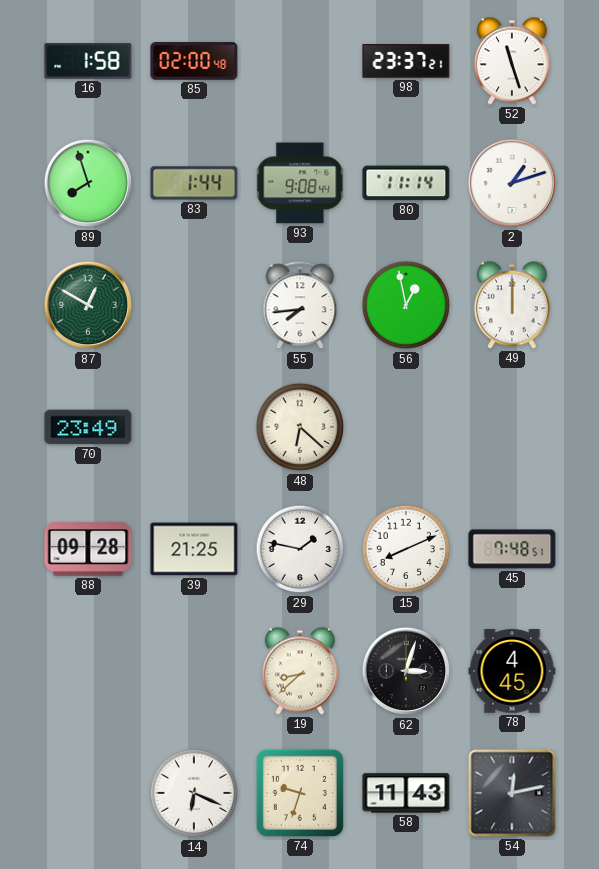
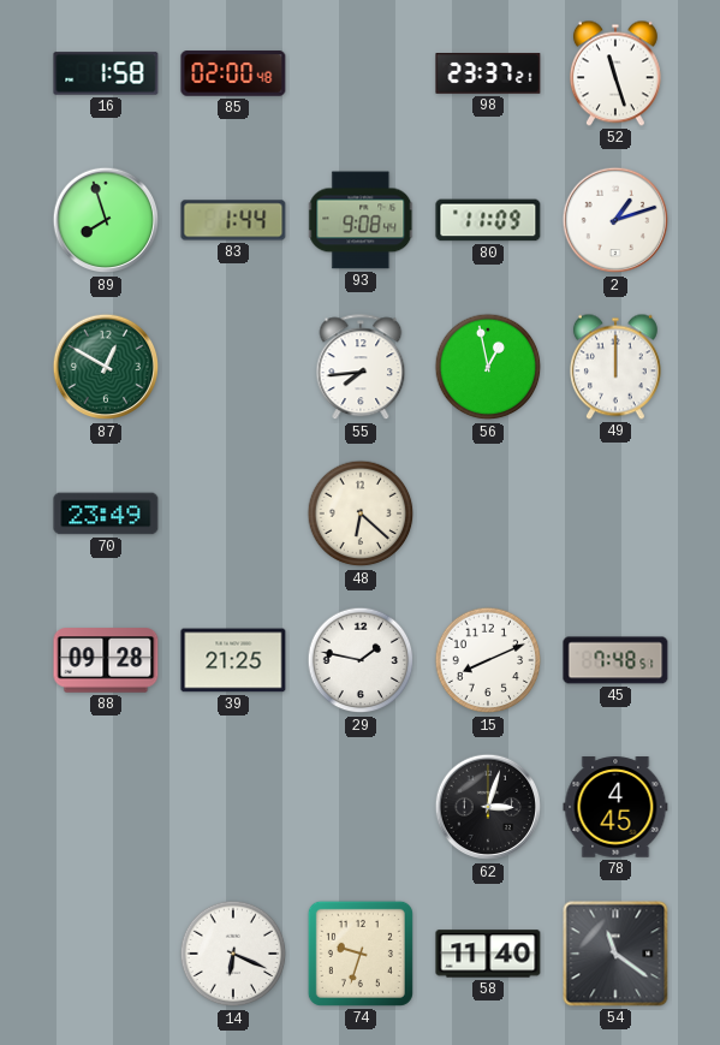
80: 11:14 -> 11:09 (488, 220)
19: 8:38 -> none (300, 671)
58: 11:43 -> 11:40 (488, 954)
54: 12:13 -> 11:21 (615, 954)
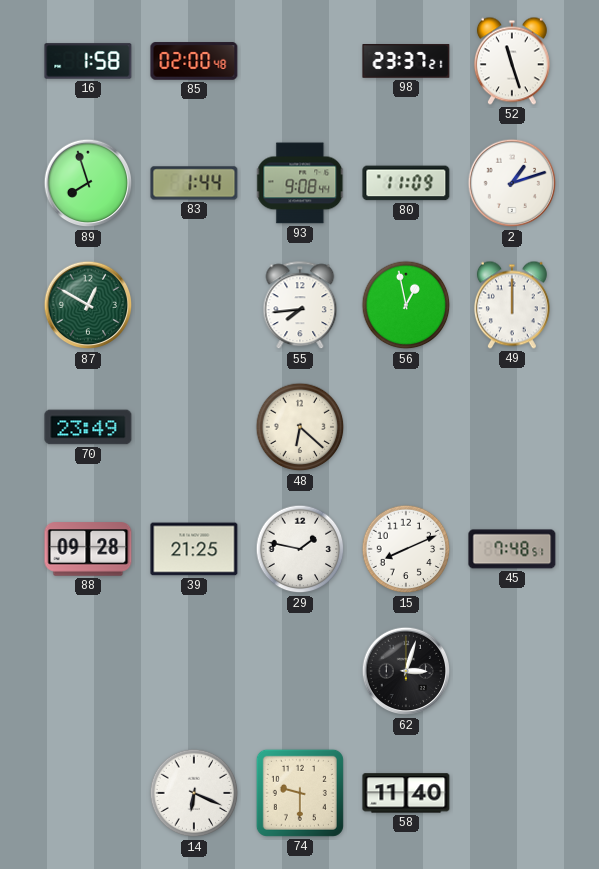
78: 4:45 -> none (615, 807)
74: 9:33 -> 9:30 (300, 793)
54: 11:21 -> none (615, 954)
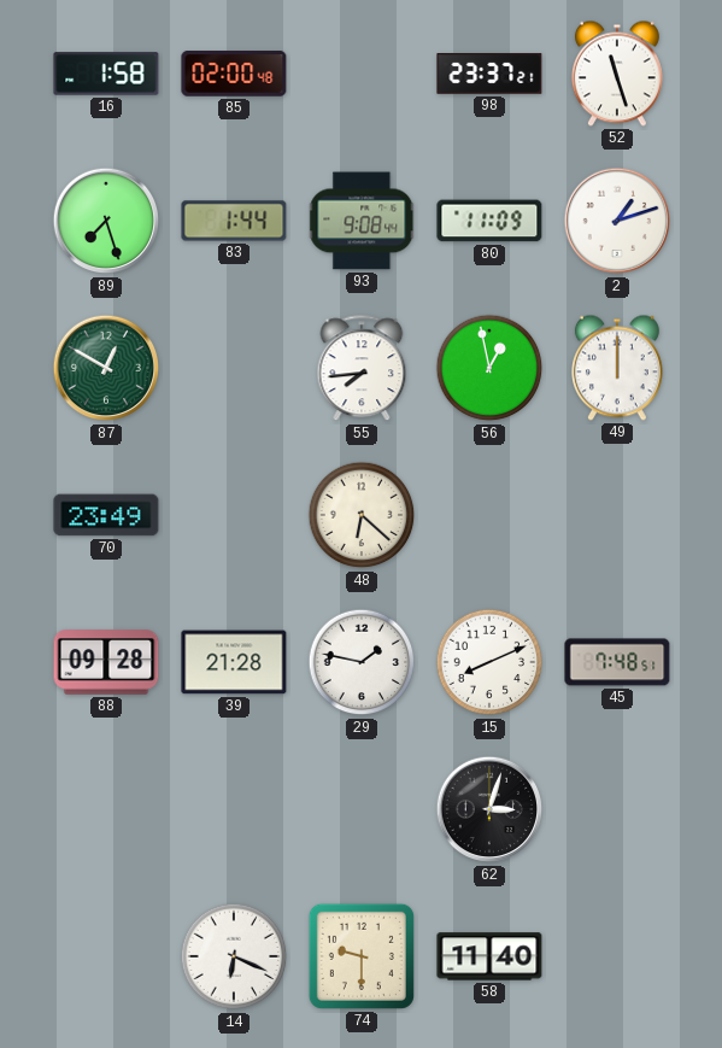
89: 7:57 -> 7:27 (106, 221)
39: 21:25 -> 21:28 (234, 662)
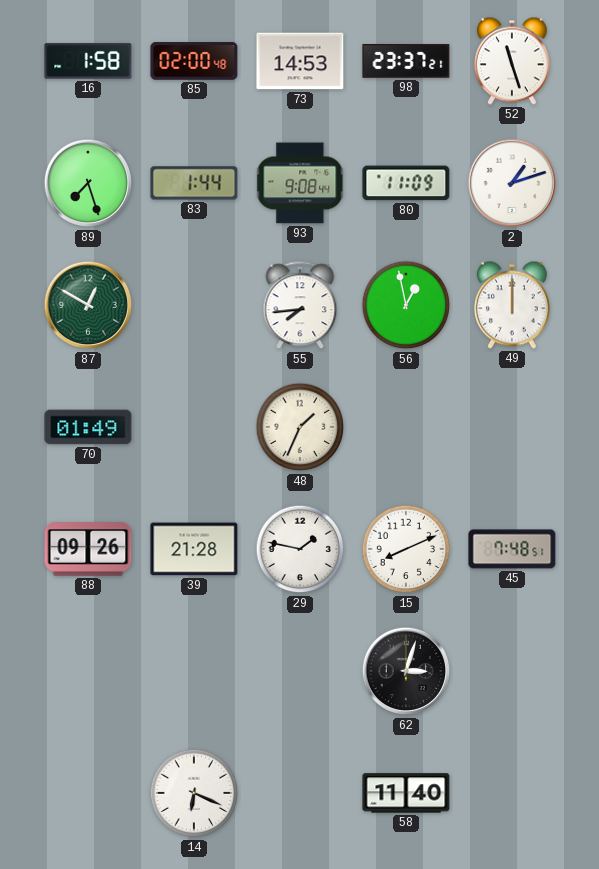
73: none -> 14:53 (300, 61)
70: 23:49 -> 01:49 (88, 427)
48: 6:22 -> 1:34 (300, 427)
88: 09:28 -> 09:26 (88, 549)
74: 9:30 -> none (362, 956)
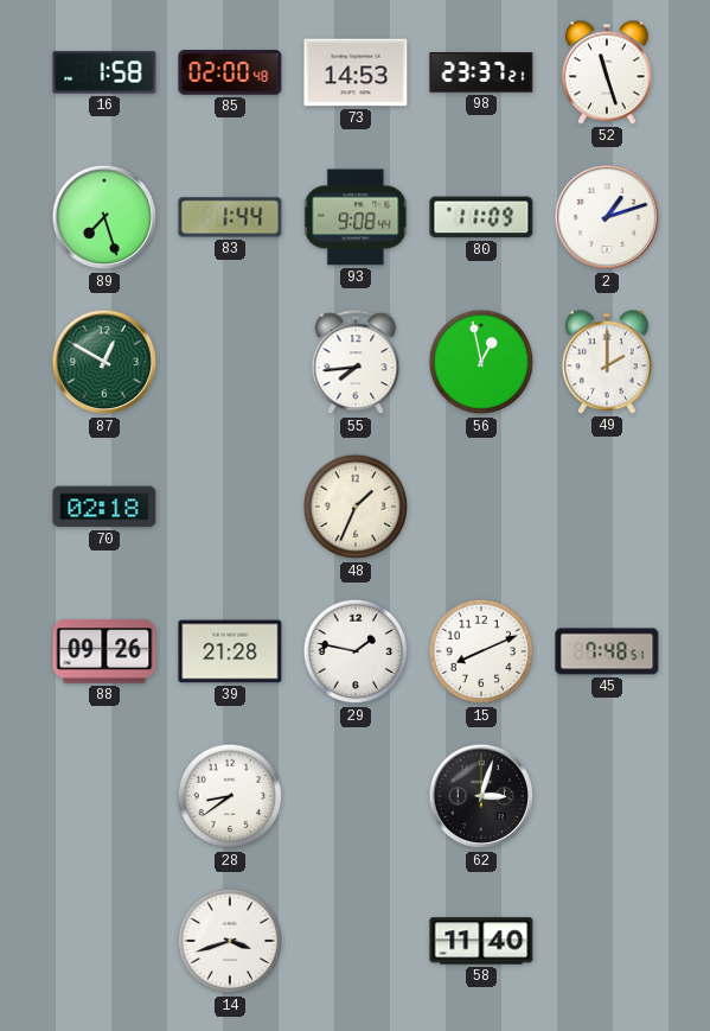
49: 12:00 -> 2:00 (607, 362)
70: 01:49 -> 02:18 (104, 507)
28: none -> 8:39 (230, 796)
14: 6:19 -> 3:42 (230, 941)
